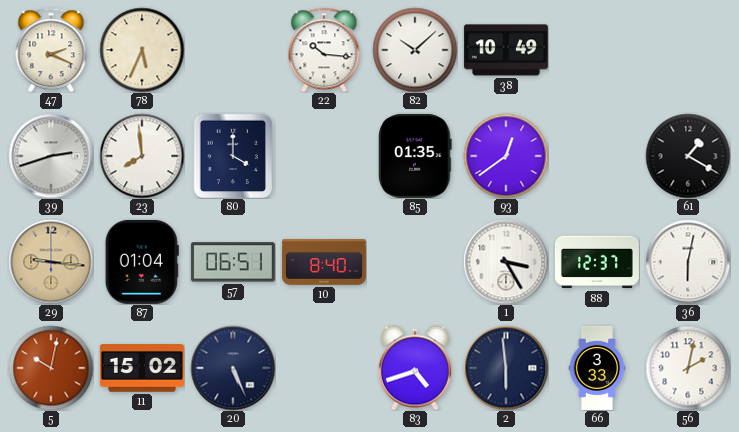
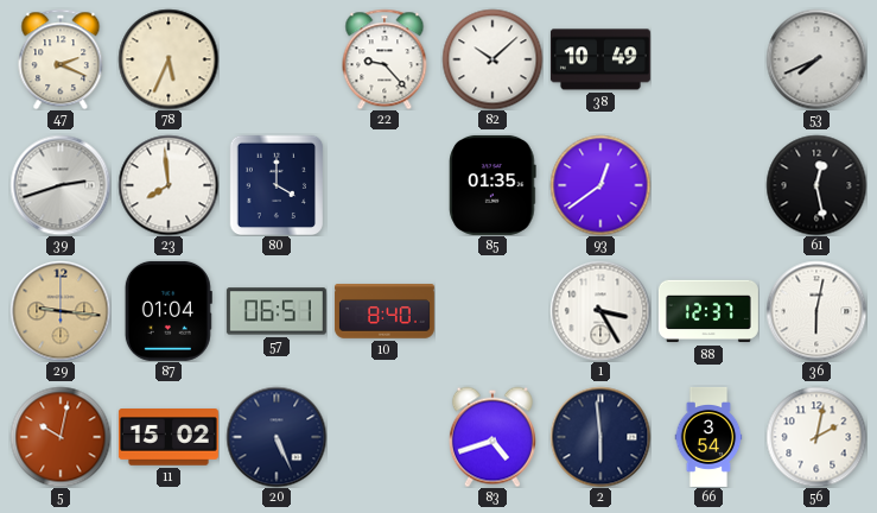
22: 10:16 -> 9:23 (385, 59)
53: none -> 7:41 (816, 59)
61: 1:20 -> 12:28 (816, 185)
66: 3:33 -> 3:54 (708, 437)
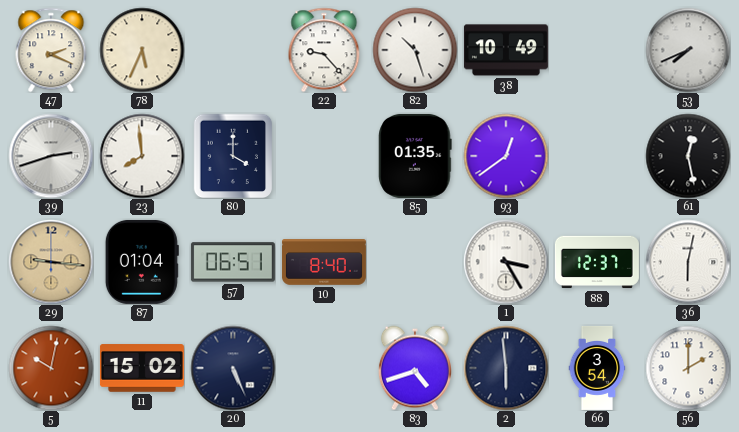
82: 10:08 -> 10:27 (415, 50)
56: 2:02 -> 2:00 (688, 368)
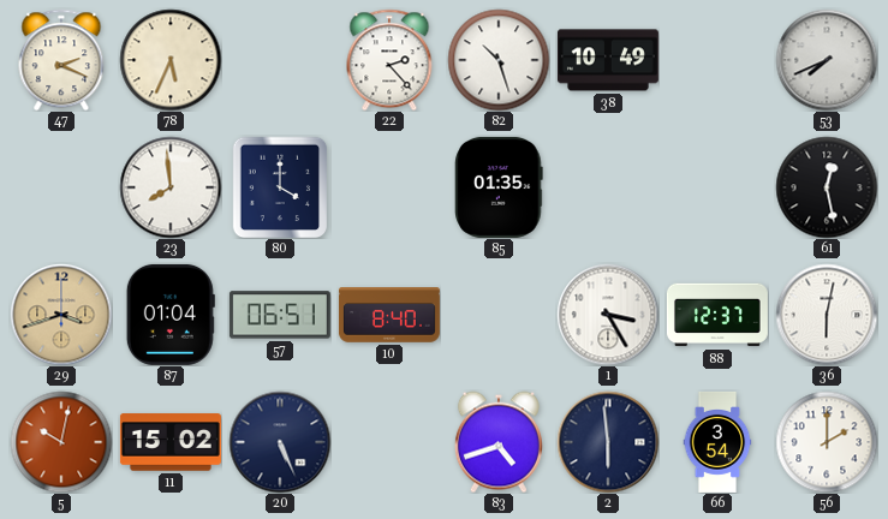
22: 9:23 -> 2:23 (389, 60)
39: 2:42 -> none (51, 156)
93: 12:39 -> none (506, 156)
29: 9:16 -> 3:42 (61, 315)
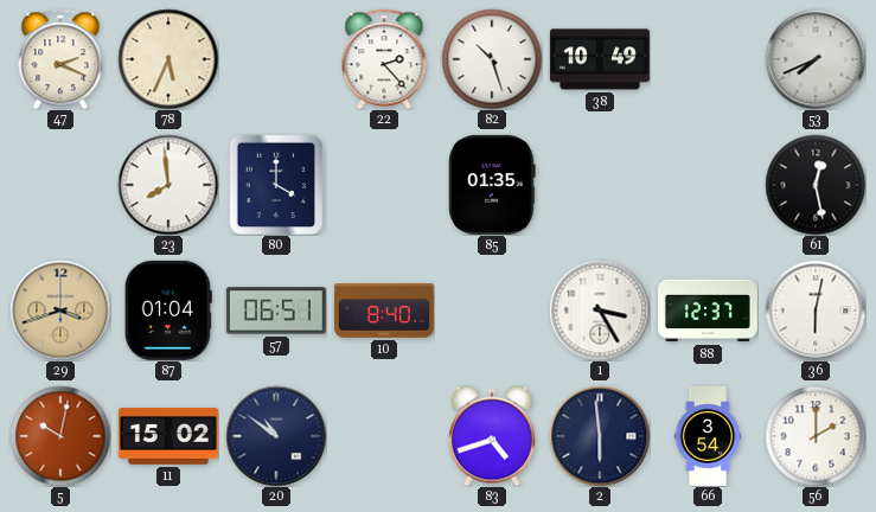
20: 5:26 -> 10:51 (276, 436)
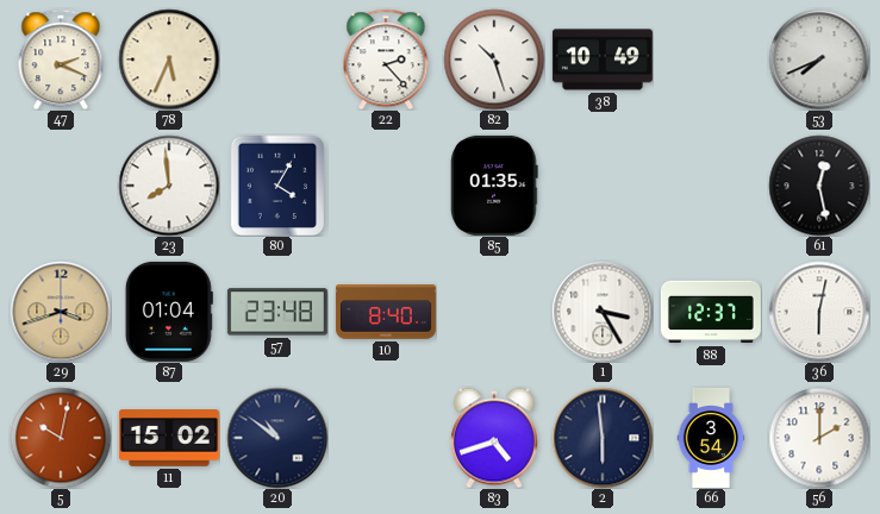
80: 4:00 -> 4:05 (277, 186)
57: 06:51 -> 23:48 (277, 312)
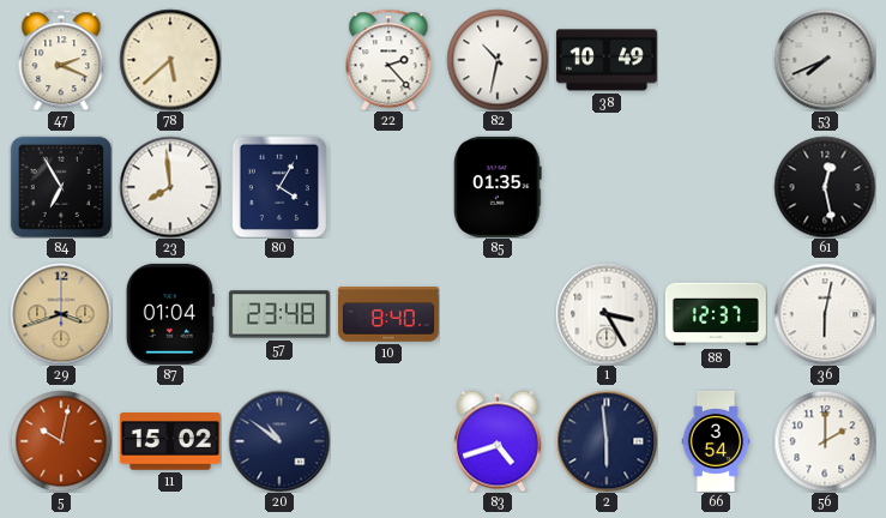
78: 5:34 -> 5:38 (170, 60)
82: 10:27 -> 10:32 (498, 60)
84: none -> 6:55 (61, 187)
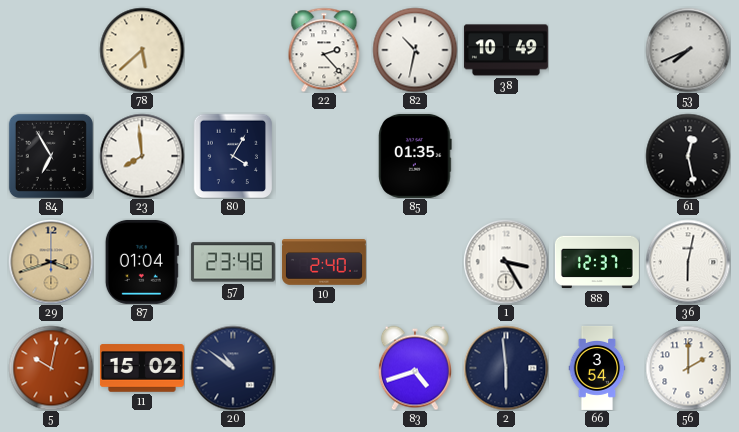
47: 2:19 -> none (61, 60)
10: 8:40 -> 2:40 (324, 262)
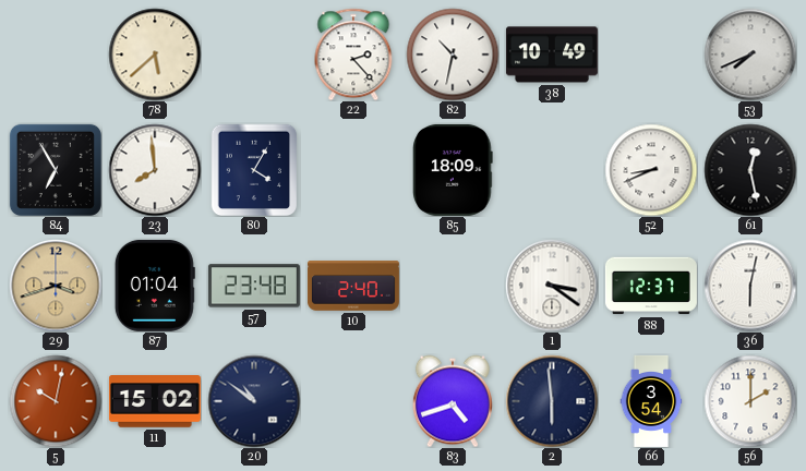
85: 01:35 -> 18:09 (453, 170)
52: none -> 8:41 (651, 170)
1: 3:25 -> 3:21 (552, 286)
